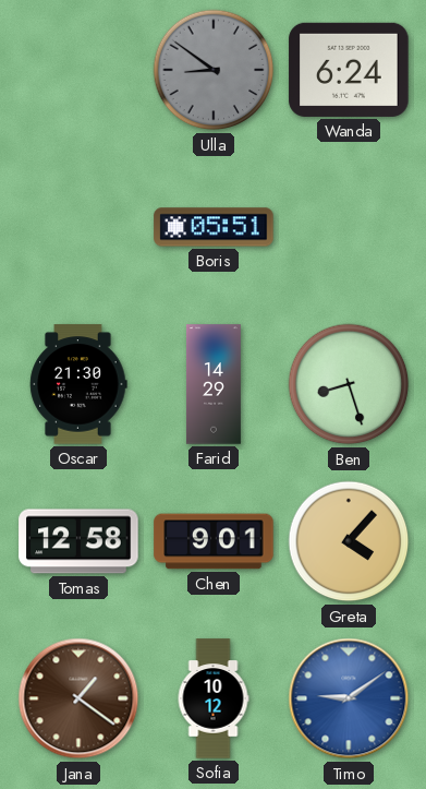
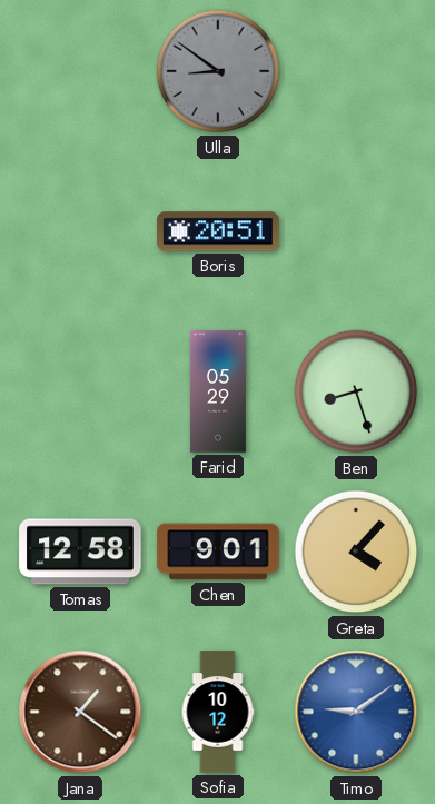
Wanda: 6:24 -> none (349, 70)
Boris: 05:51 -> 20:51 (218, 231)
Oscar: 21:30 -> none (78, 384)
Farid: 14:29 -> 05:29 (218, 391)
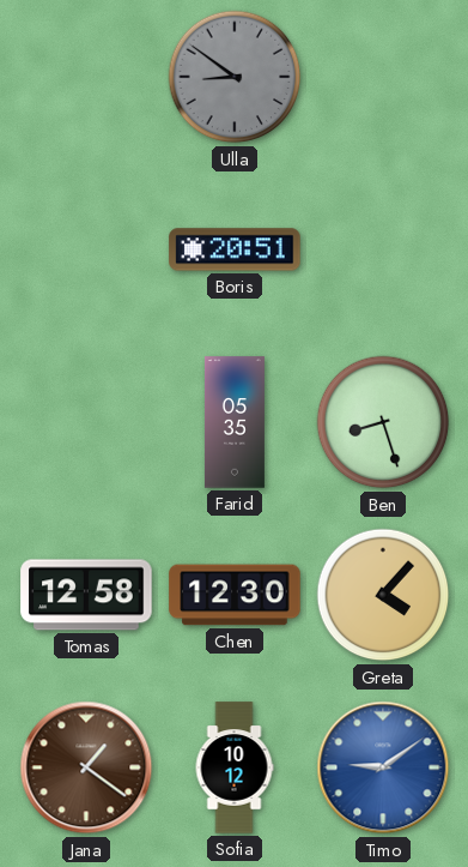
Farid: 05:29 -> 05:35 (235, 422)
Chen: 9:01 -> 12:30 (235, 595)
